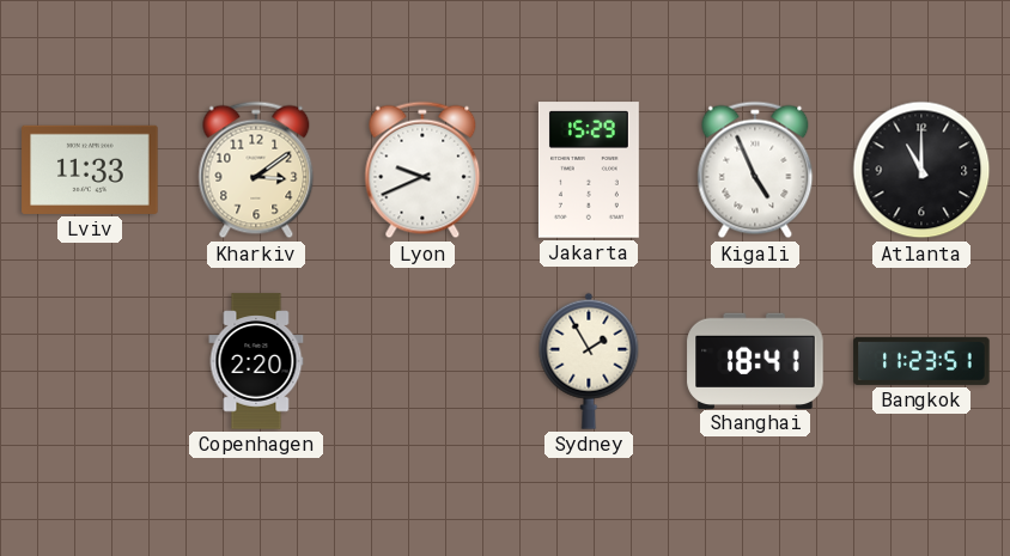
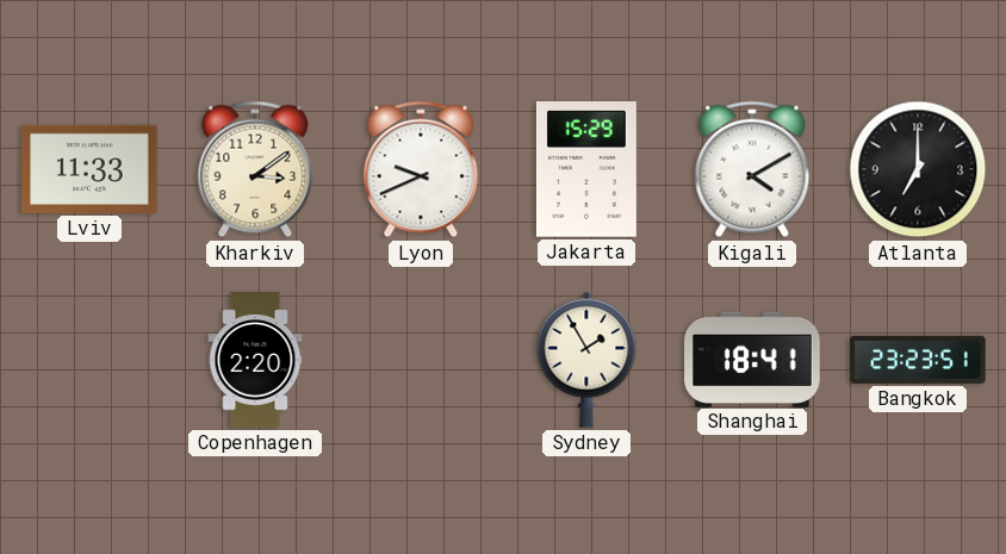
Kigali: 4:56 -> 4:10 (752, 169)
Atlanta: 11:00 -> 7:00 (918, 169)
Bangkok: 11:23 -> 23:23 (918, 360)
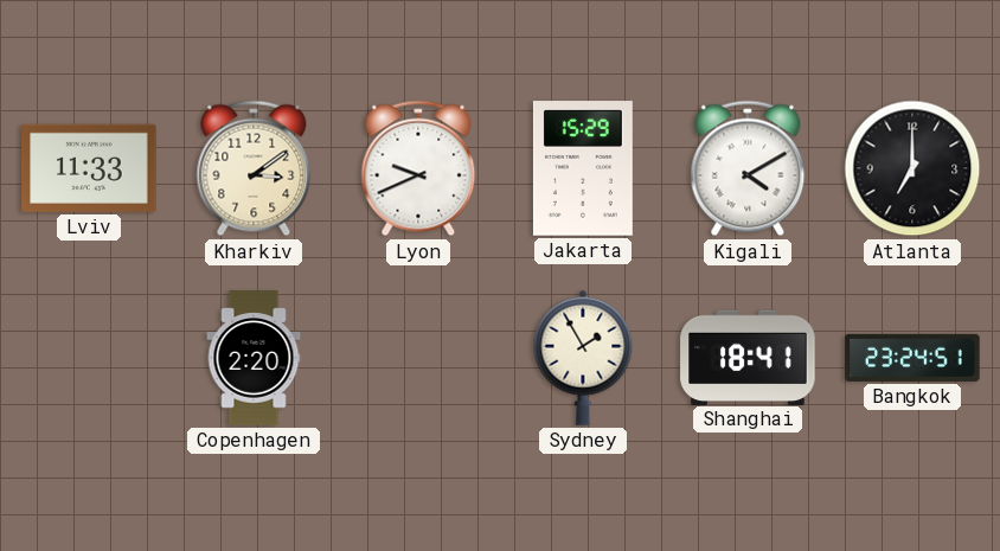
Bangkok: 23:23 -> 23:24 (912, 358)
